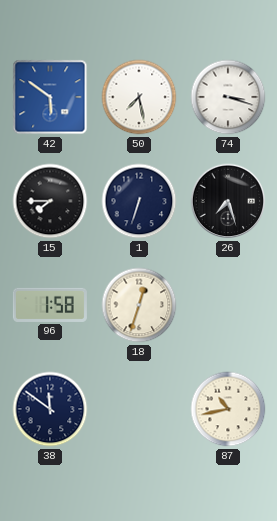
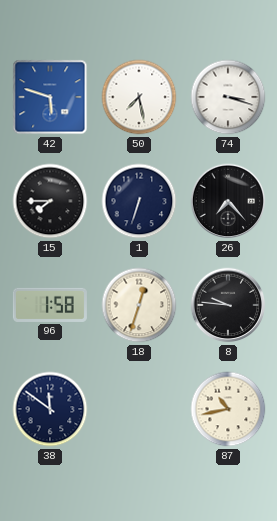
42: 5:51 -> 5:48 (50, 97)
26: 7:27 -> 7:23 (228, 201)
8: none -> 9:46 (228, 305)
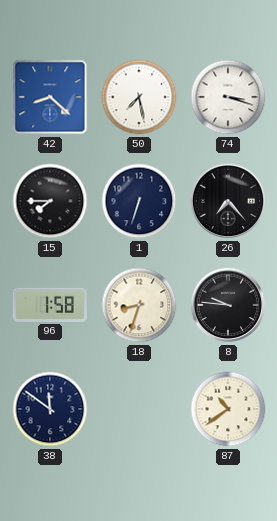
42: 5:48 -> 8:22 (50, 97)
18: 12:33 -> 8:33 (139, 305)
87: 10:43 -> 10:39 (228, 409)
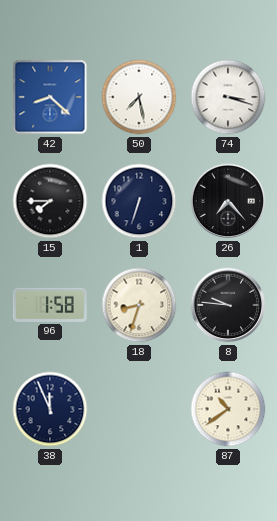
38: 11:51 -> 11:56 (50, 409)
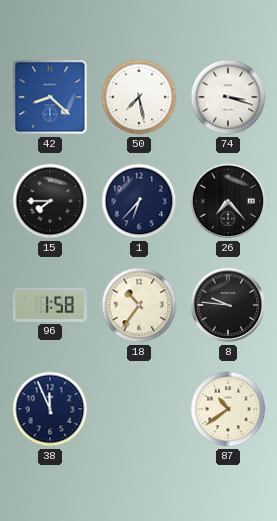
1: 6:33 -> 6:37 (139, 201)
18: 8:33 -> 10:36 (139, 305)
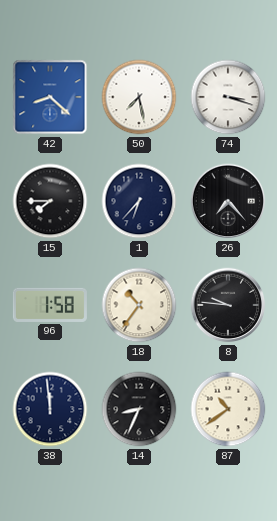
38: 11:56 -> 11:59 (50, 409)
14: none -> 8:34 (139, 409)
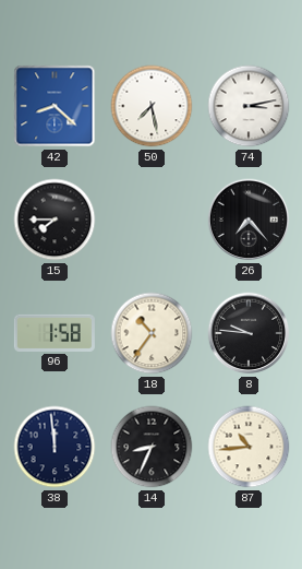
74: 3:18 -> 3:13 (249, 106)
1: 6:37 -> none (139, 201)
87: 10:39 -> 10:44 (249, 447)
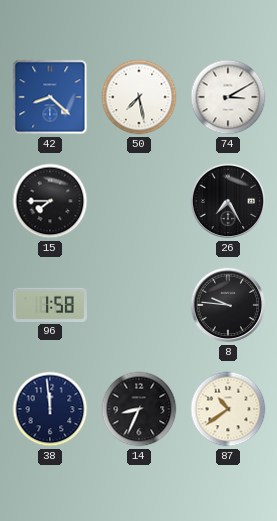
74: 3:13 -> 3:10 (228, 97)
26: 7:23 -> 7:25 (228, 201)
18: 10:36 -> none (152, 333)
87: 10:44 -> 10:39 (228, 409)
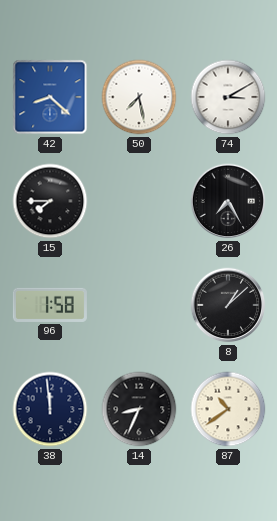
8: 9:46 -> 1:08 (228, 305)
